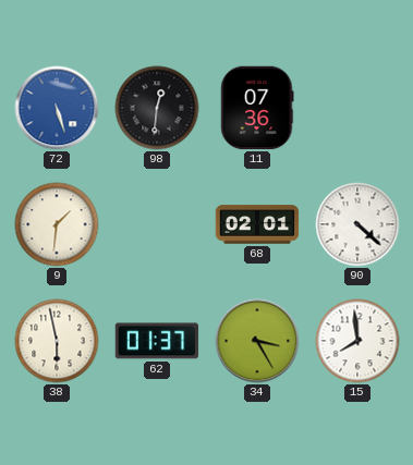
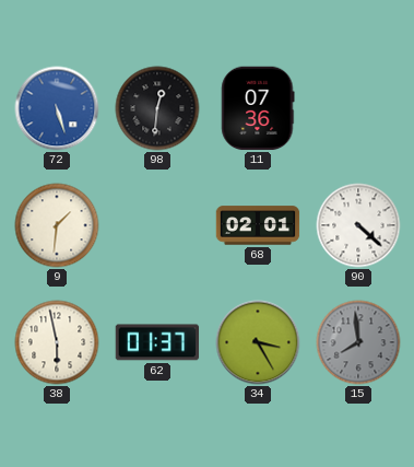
15 dial: white -> grey (358, 342)
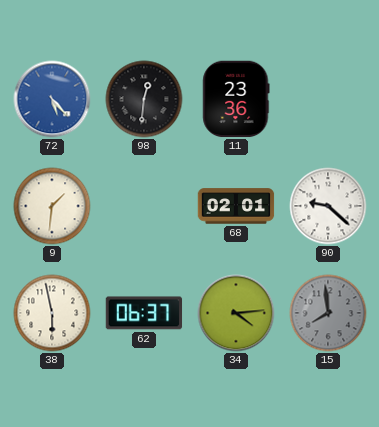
72: 5:27 -> 5:23 (52, 99)
11: 07:36 -> 23:36 (236, 99)
90: 4:22 -> 9:22 (328, 206)
62: 01:37 -> 06:37 (144, 313)
34: 3:25 -> 4:14 (236, 313)
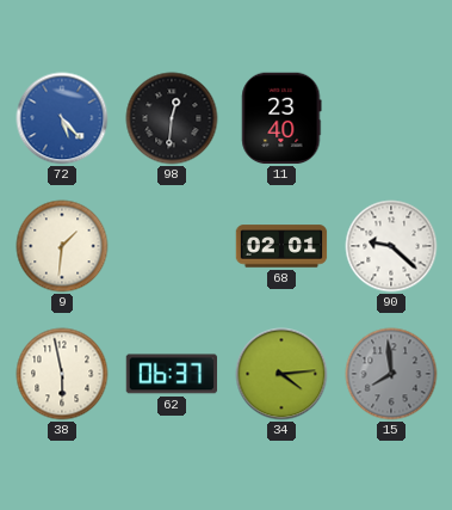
11: 23:36 -> 23:40 (281, 118)
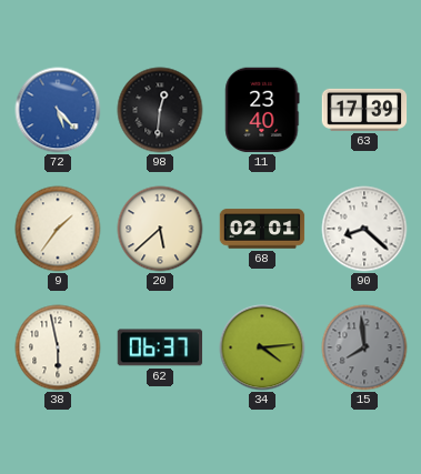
63: none -> 17:39 (364, 110)
9: 1:31 -> 1:36 (58, 229)
20: none -> 5:38 (160, 229)
90: 9:22 -> 8:22 (364, 229)
